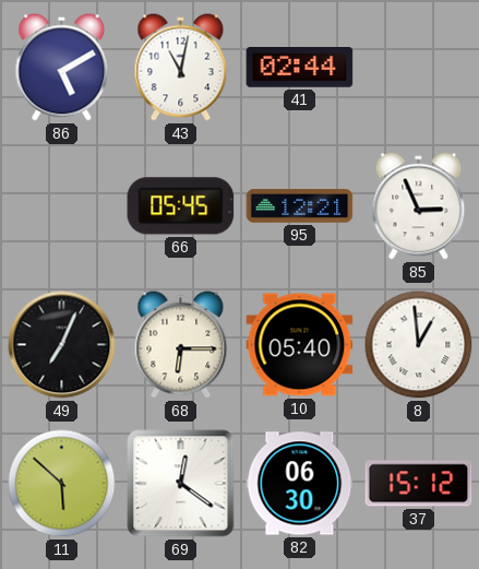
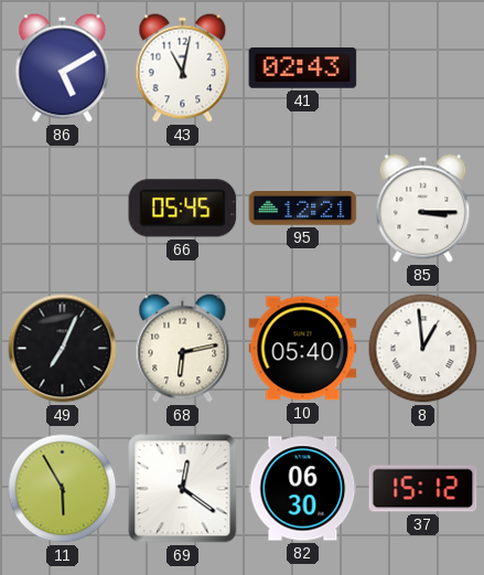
41: 02:44 -> 02:43 (303, 68)
85: 2:56 -> 3:15 (423, 209)
68: 6:15 -> 6:13 (183, 349)
11: 5:52 -> 5:55 (63, 489)
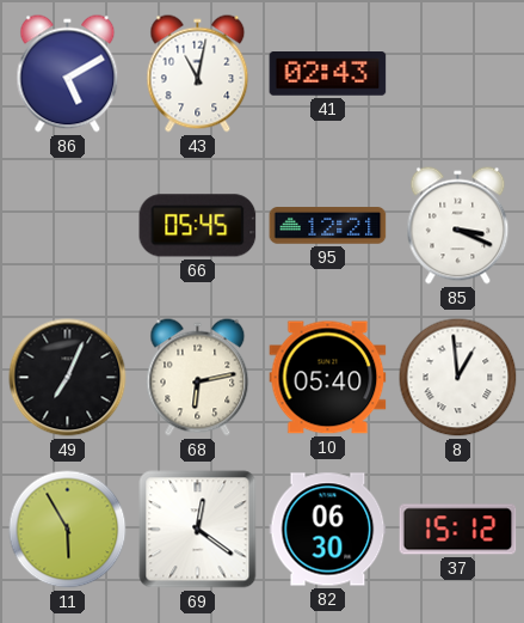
85: 3:15 -> 3:19 (458, 226)
